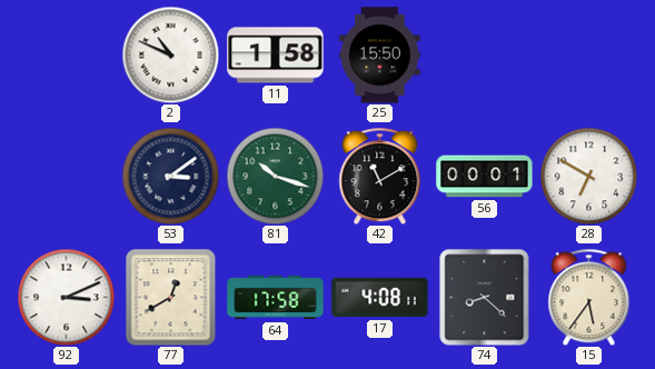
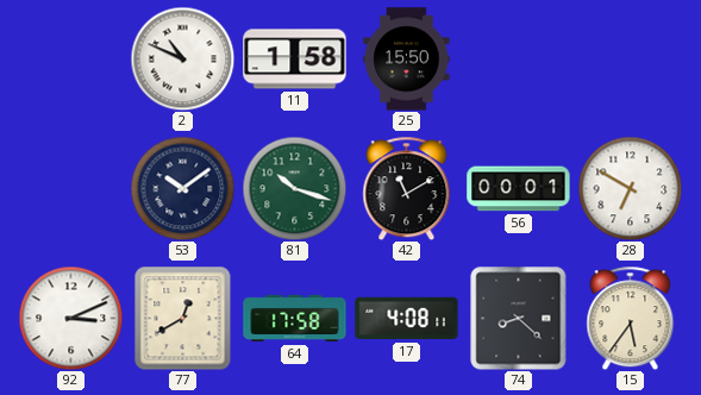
53: 3:09 -> 10:09 (182, 188)
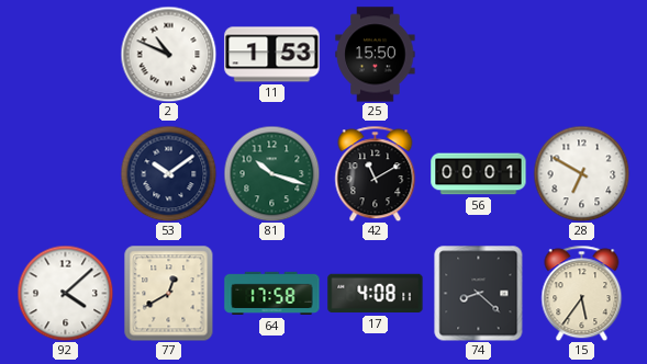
11: 1:58 -> 1:53 (272, 55)
92: 3:11 -> 4:08 (65, 293)
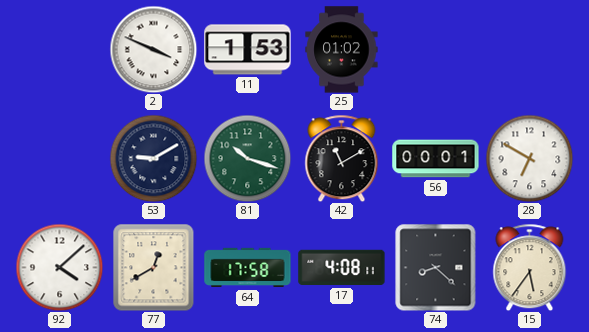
2: 10:49 -> 3:49 (153, 49)
25: 15:50 -> 01:02 (342, 50)
53: 10:09 -> 9:10 (153, 158)
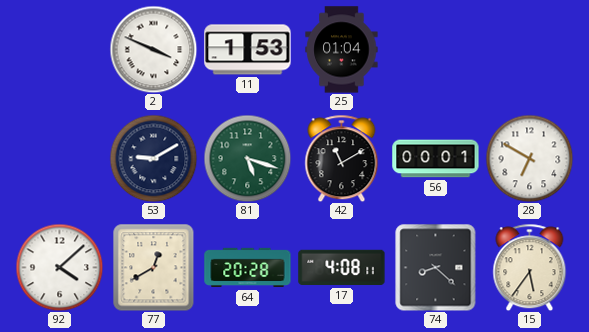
25: 01:02 -> 01:04 (342, 50)
81: 10:18 -> 5:18 (247, 158)
64: 17:58 -> 20:28 (248, 268)
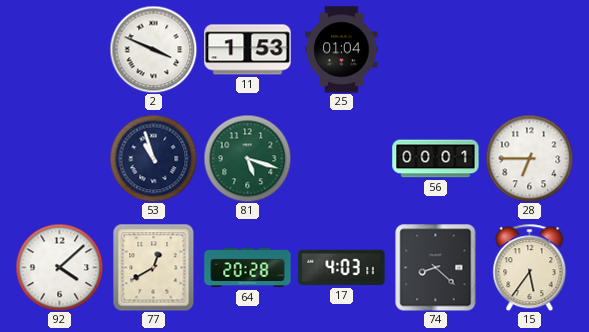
53: 9:10 -> 10:57 (153, 158)
42: 11:10 -> none (342, 158)
28: 6:50 -> 6:45 (529, 158)
17: 4:08 -> 4:03 (342, 268)
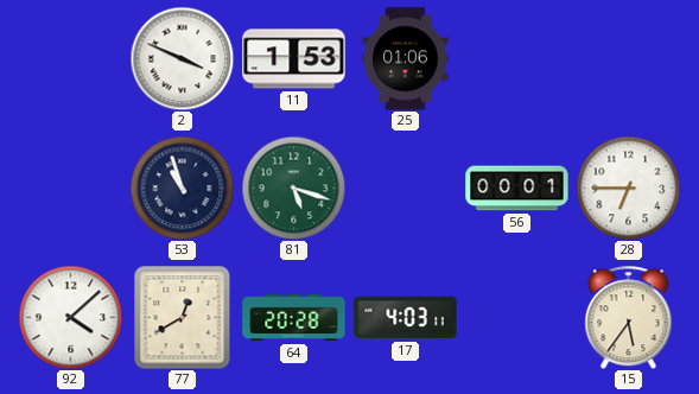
25: 01:04 -> 01:06 (406, 59)
74: 8:22 -> none (436, 267)
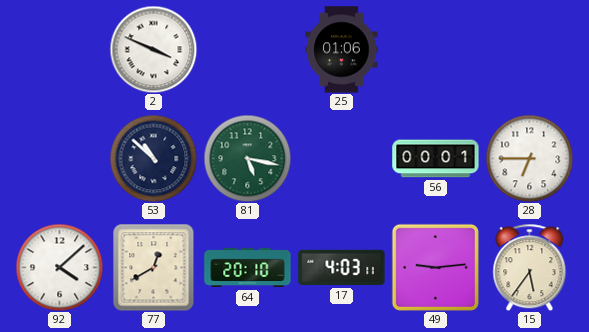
11: 1:53 -> none (294, 59)
53: 10:57 -> 10:52 (153, 158)
81: 5:18 -> 5:17 (247, 158)
64: 20:28 -> 20:10 (248, 268)
49: none -> 9:14 (435, 267)
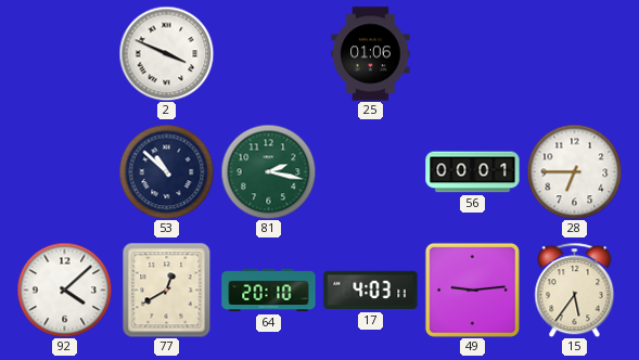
81: 5:17 -> 2:17 (268, 171)
